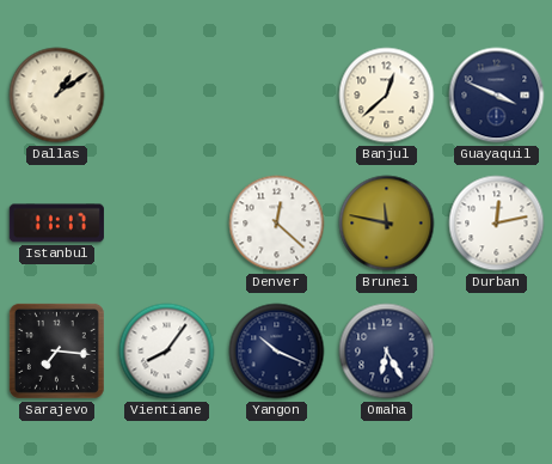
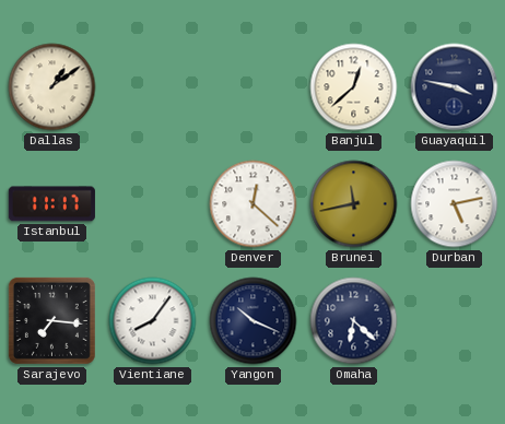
Guayaquil: 3:49 -> 3:47 (455, 87)
Brunei: 11:47 -> 11:43 (354, 204)
Durban: 12:13 -> 5:13 (455, 204)
Omaha: 6:25 -> 6:22 (354, 321)
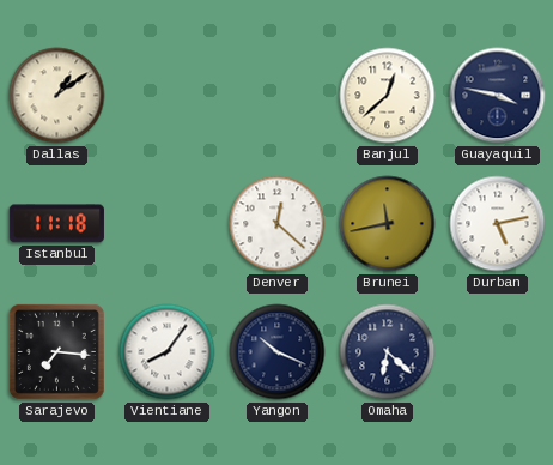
Istanbul: 11:17 -> 11:18 (56, 224)
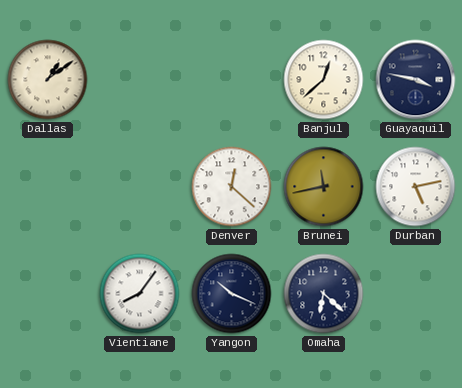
Istanbul: 11:18 -> none (56, 224)
Sarajevo: 7:16 -> none (56, 351)
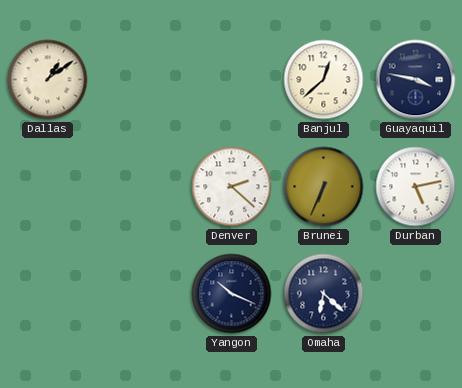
Denver: 12:22 -> 2:22 (232, 187)
Brunei: 11:43 -> 6:34 (324, 187)
Vientiane: 8:06 -> none (140, 294)
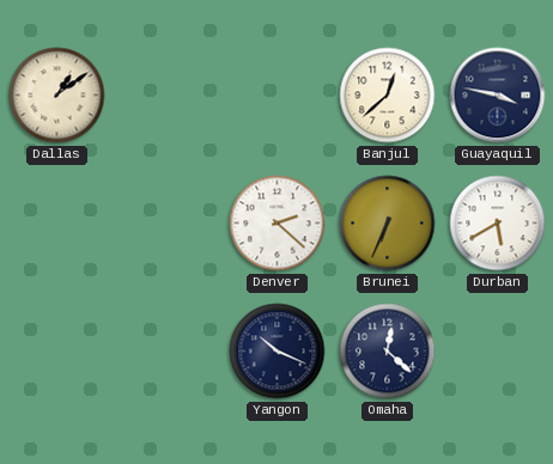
Durban: 5:13 -> 5:40 (498, 224)
Omaha: 6:22 -> 12:22 (388, 352)
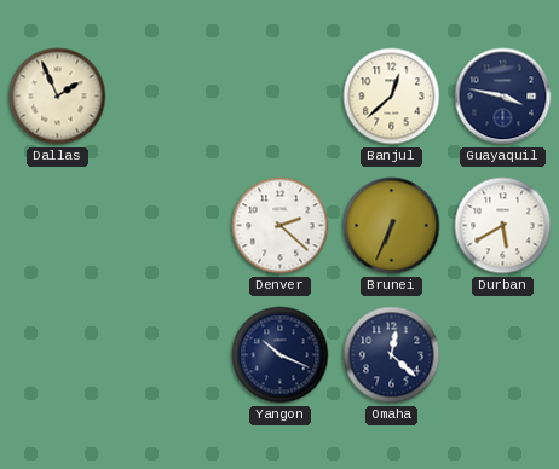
Dallas: 1:09 -> 1:56 (58, 97)
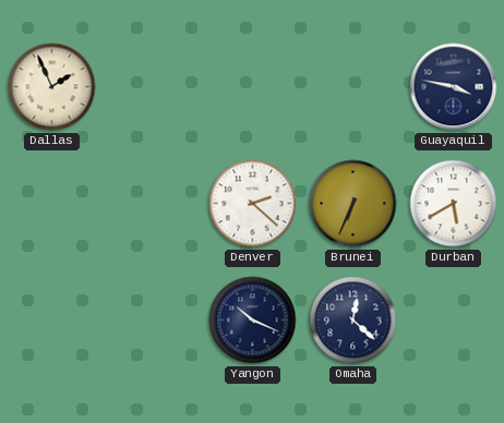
Banjul: 12:38 -> none (392, 97)
